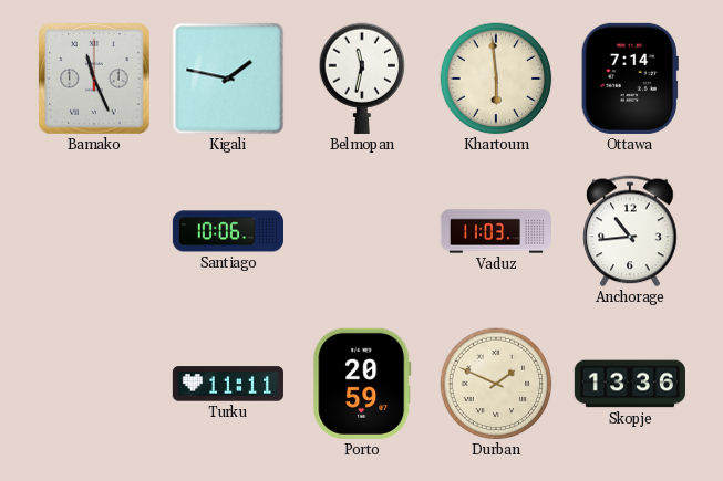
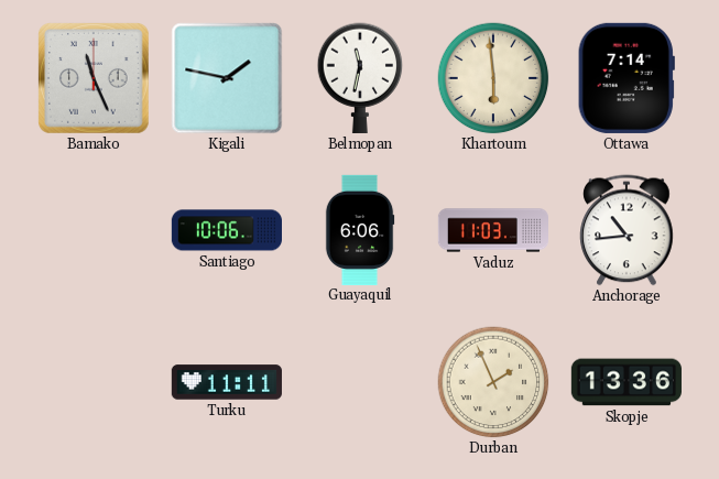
Guayaquil: none -> 6:06 (360, 229)
Porto: 20:59 -> none (362, 384)
Durban: 1:49 -> 1:56 (493, 382)
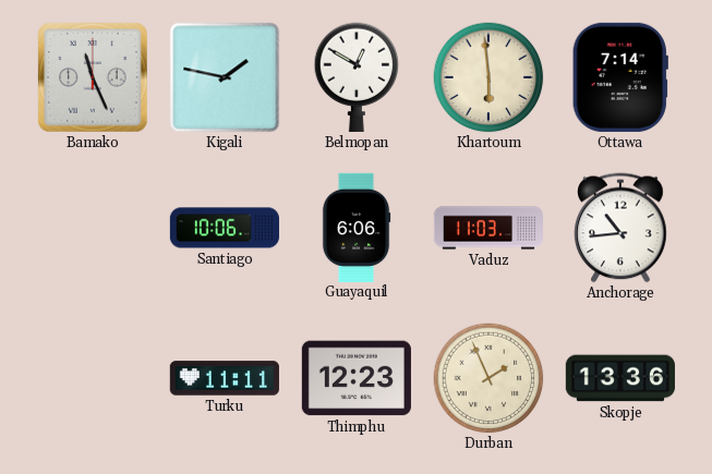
Belmopan: 11:32 -> 12:50 (357, 77)
Thimphu: none -> 12:23 (357, 378)
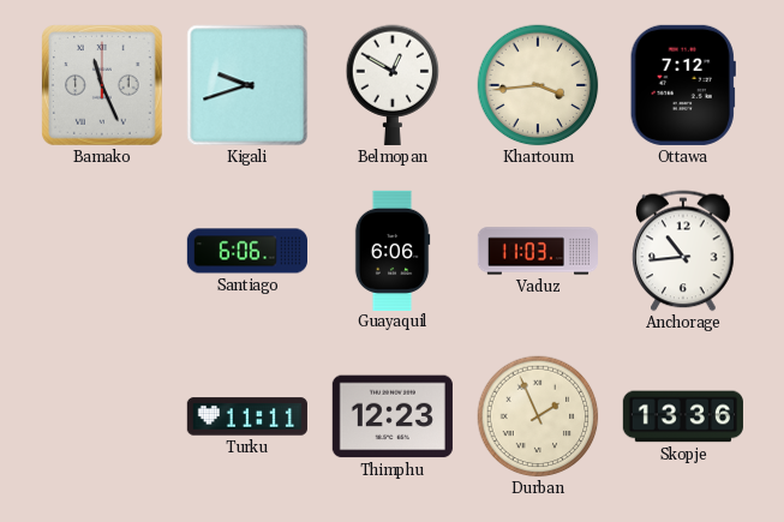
Kigali: 1:47 -> 9:42 (247, 85)
Khartoum: 5:59 -> 3:44 (538, 85)
Ottawa: 7:14 -> 7:12 (683, 85)
Santiago: 10:06 -> 6:06 (246, 251)
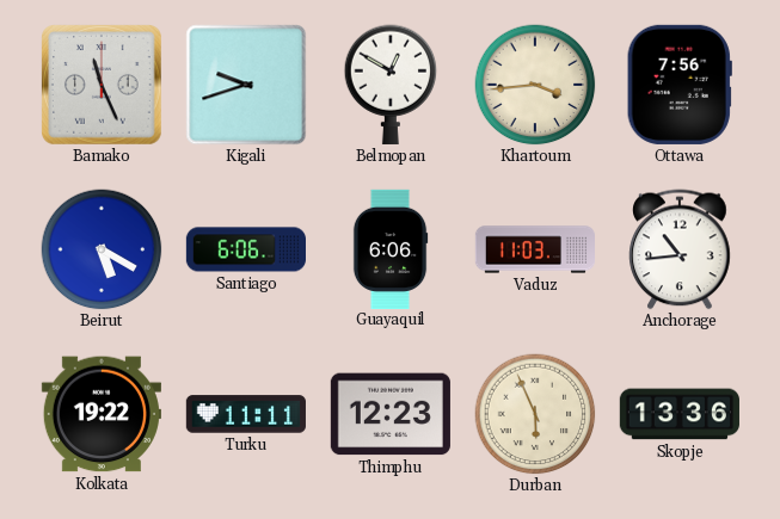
Ottawa: 7:12 -> 7:56 (680, 85)
Beirut: none -> 5:20 (102, 249)
Kolkata: none -> 19:22 (102, 414)
Durban: 1:56 -> 5:56 (535, 414)
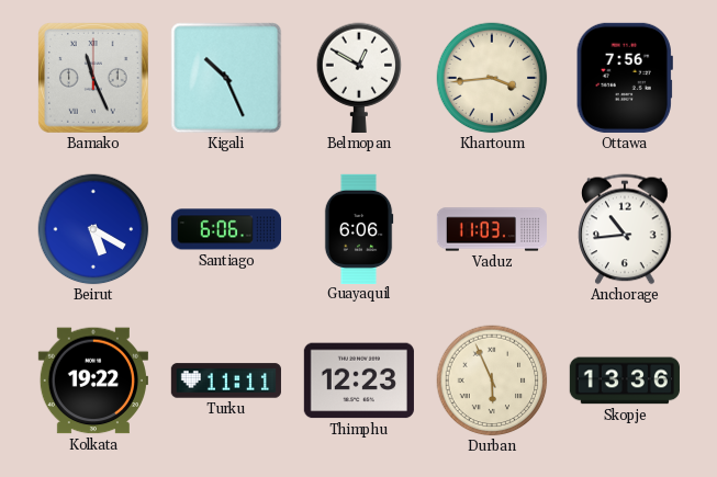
Kigali: 9:42 -> 10:26 (226, 78)
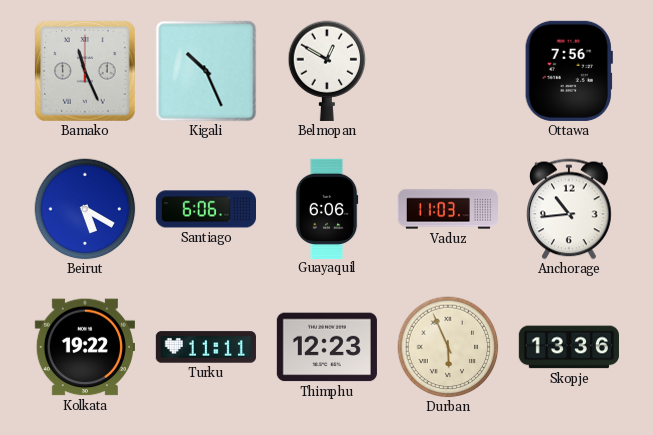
Khartoum: 3:44 -> none (492, 78)
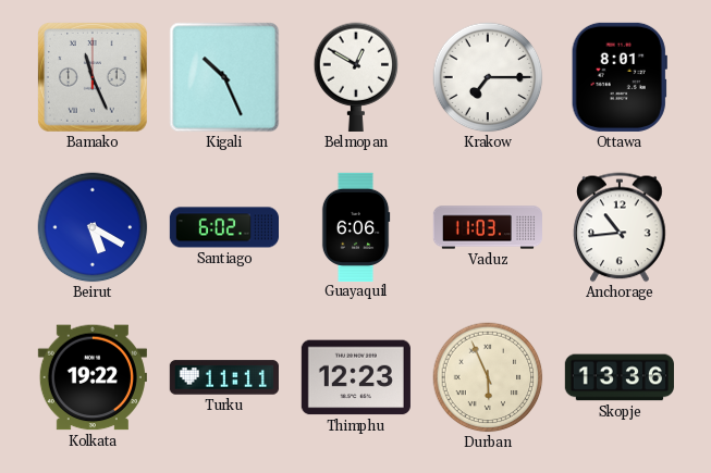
Krakow: none -> 7:15 (488, 77)
Ottawa: 7:56 -> 8:01 (620, 77)
Santiago: 6:06 -> 6:02 (223, 227)
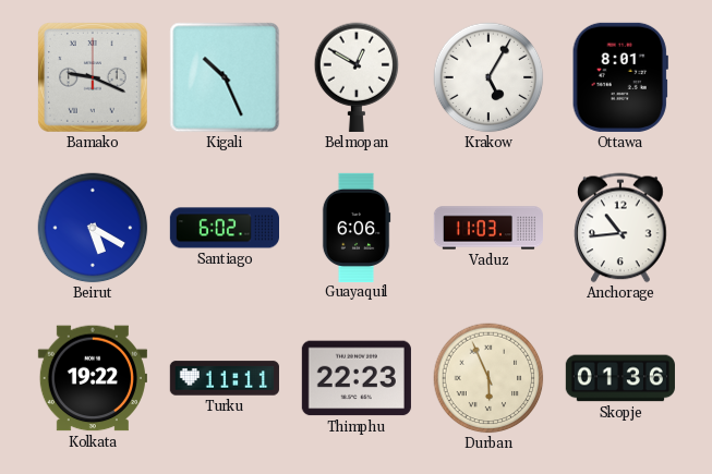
Bamako: 11:26 -> 9:19 (94, 78)
Krakow: 7:15 -> 5:05 (488, 77)
Thimphu: 12:23 -> 22:23 (357, 378)
Skopje: 13:36 -> 01:36 (620, 378)
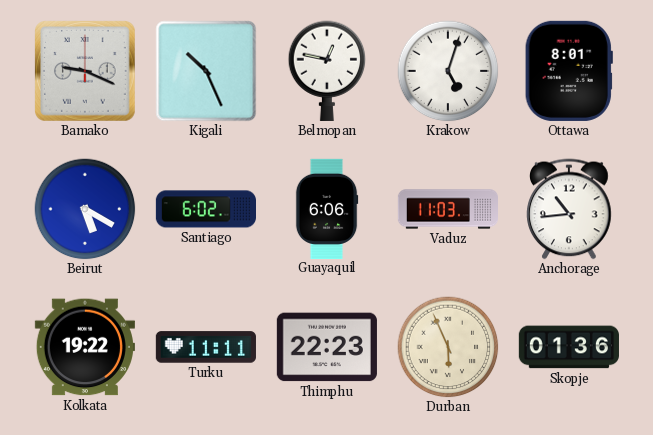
Belmopan: 12:50 -> 12:47 (327, 71)
Krakow: 5:05 -> 5:03 (448, 71)
